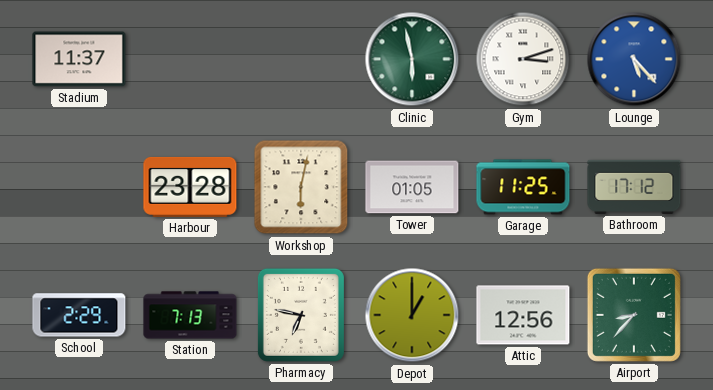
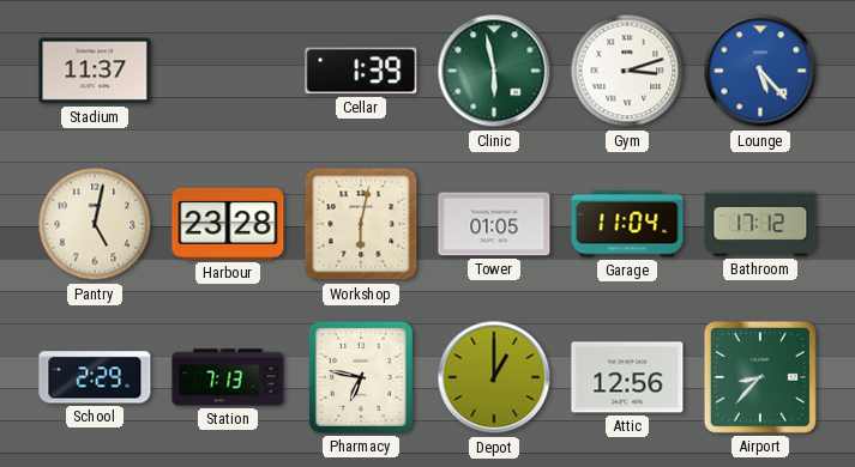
Cellar: none -> 1:39 (361, 71)
Pantry: none -> 5:02 (95, 224)
Garage: 11:25 -> 11:04 (627, 224)
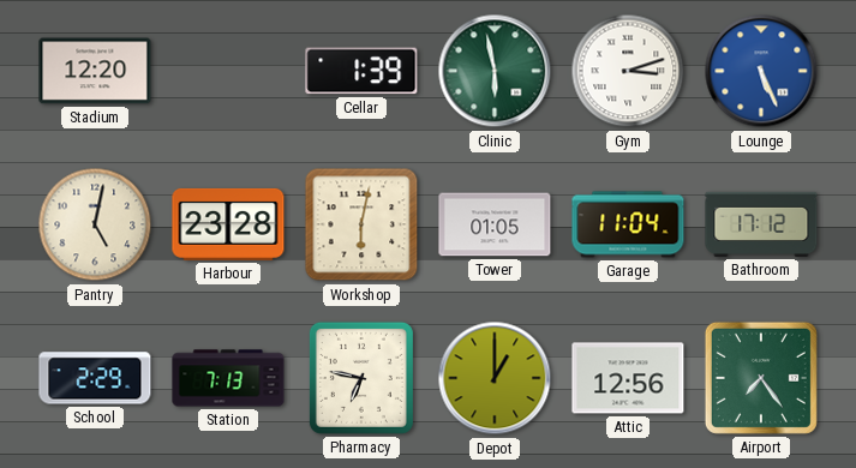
Stadium: 11:37 -> 12:20 (95, 71)
Lounge: 5:23 -> 5:26 (761, 71)
Airport: 8:37 -> 7:24 (761, 378)
